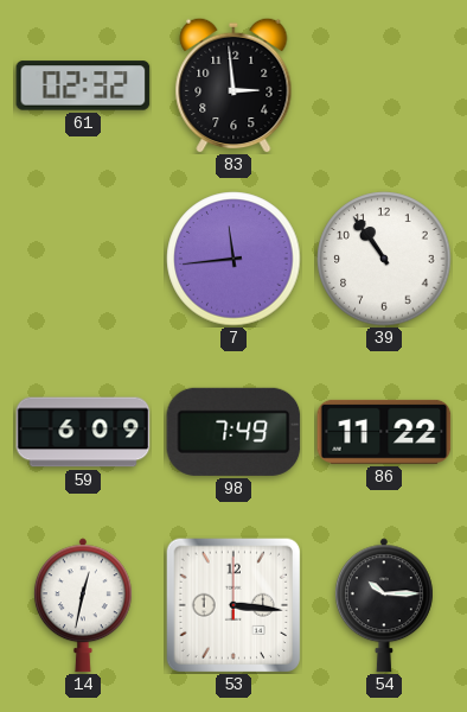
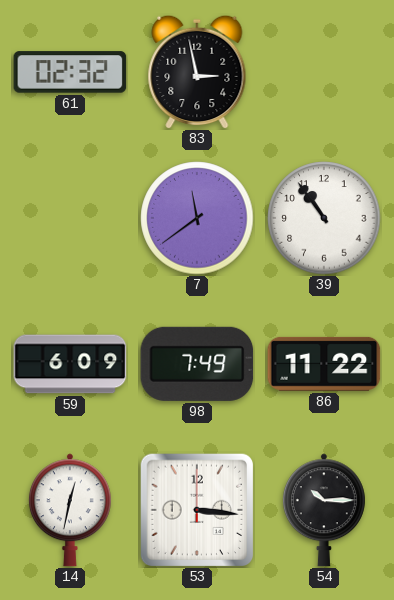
83: 2:59 -> 2:58 (197, 72)
7: 11:44 -> 11:39 (197, 218)
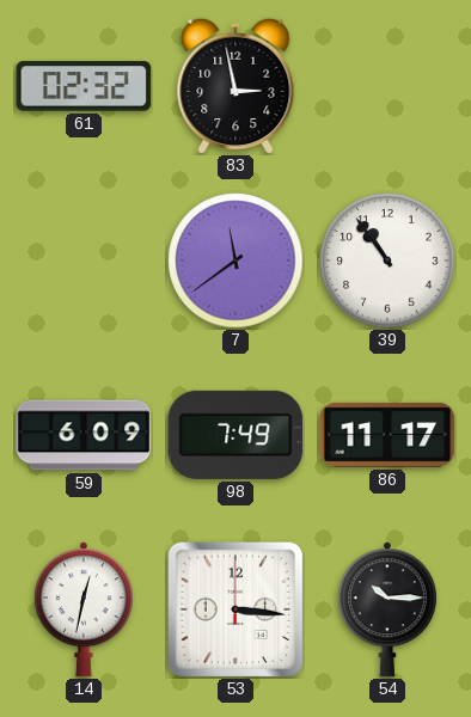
86: 11:22 -> 11:17 (387, 435)
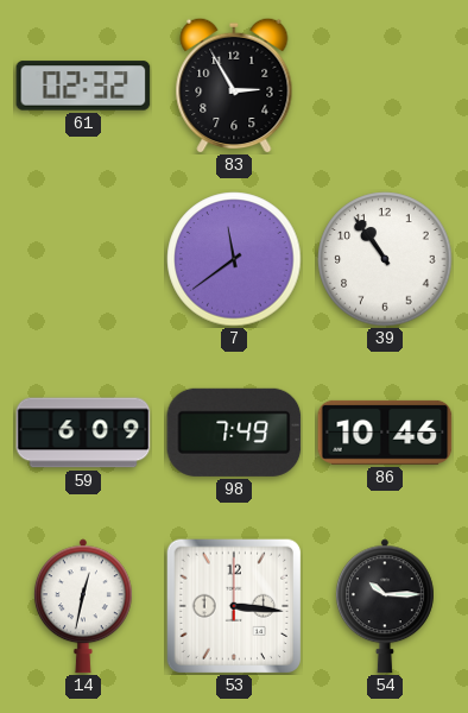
83: 2:58 -> 2:55 (234, 86)
86: 11:17 -> 10:46 (385, 433)
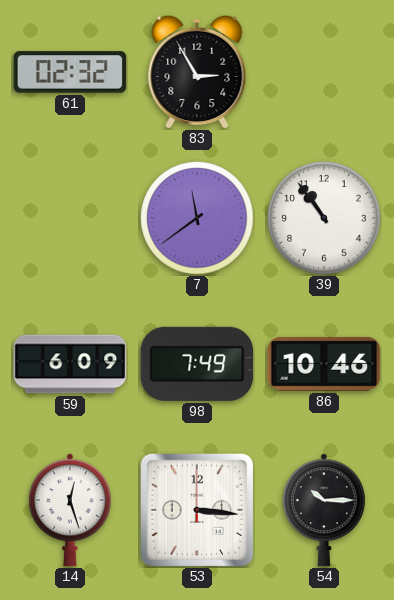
14: 12:32 -> 12:27 (70, 510)
